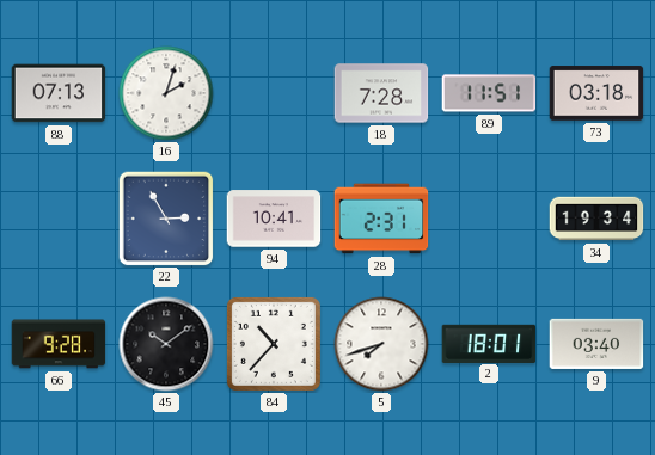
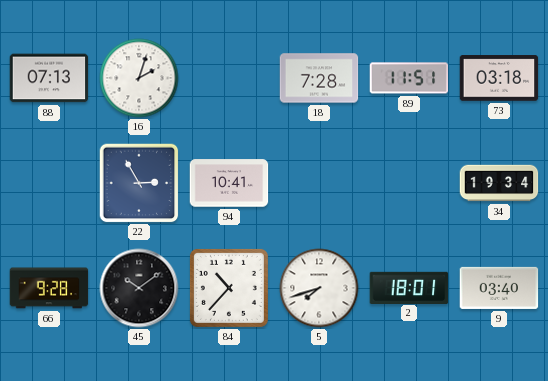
28: 2:31 -> none (381, 219)
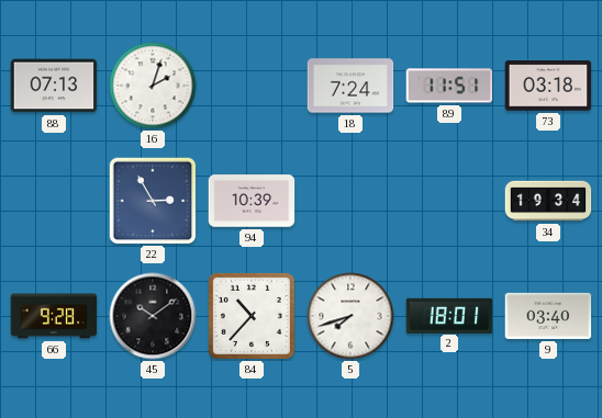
18: 7:28 -> 7:24 (350, 86)
94: 10:41 -> 10:39 (252, 201)
